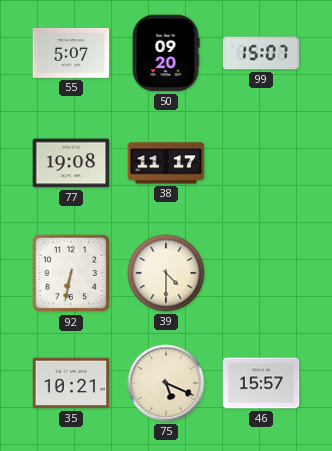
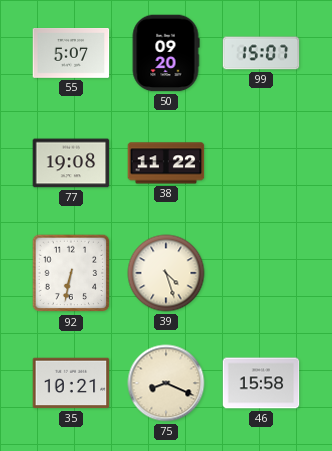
38: 11:17 -> 11:22 (166, 163)
39: 4:30 -> 4:27 (166, 273)
75: 5:19 -> 8:19 (166, 383)
46: 15:57 -> 15:58 (261, 383)
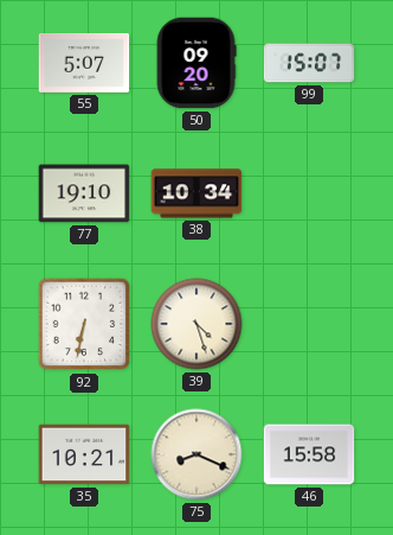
77: 19:08 -> 19:10 (84, 193)
38: 11:22 -> 10:34 (196, 193)
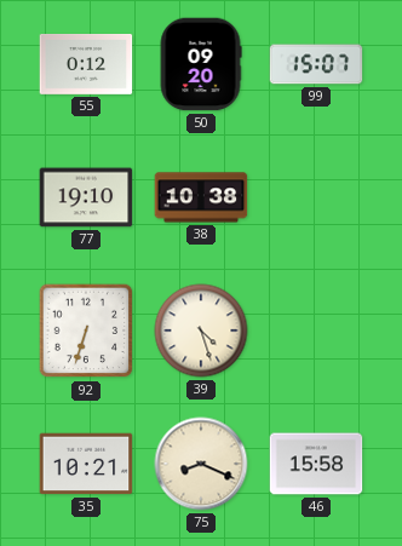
55: 5:07 -> 0:12 (86, 65)
38: 10:34 -> 10:38 (201, 197)
92: 6:32 -> 6:33 (86, 331)
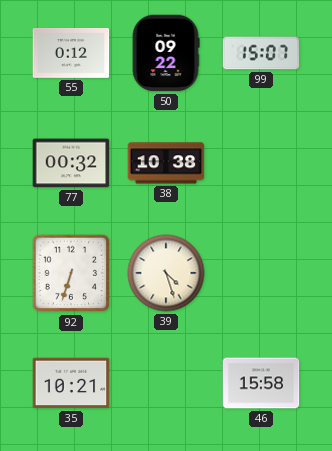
50: 09:20 -> 09:22 (166, 53)
77: 19:10 -> 00:32 (71, 163)
75: 8:19 -> none (201, 464)
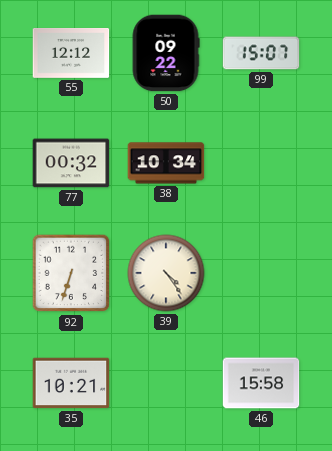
55: 0:12 -> 12:12 (71, 54)
38: 10:38 -> 10:34 (166, 163)
39: 4:27 -> 4:24 (166, 273)
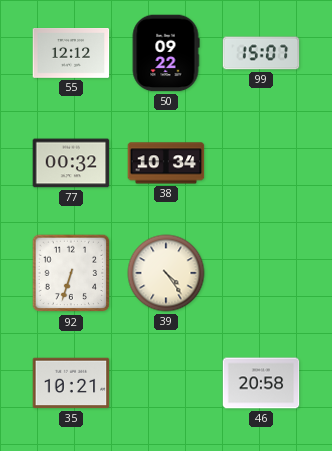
46: 15:58 -> 20:58 (261, 383)
